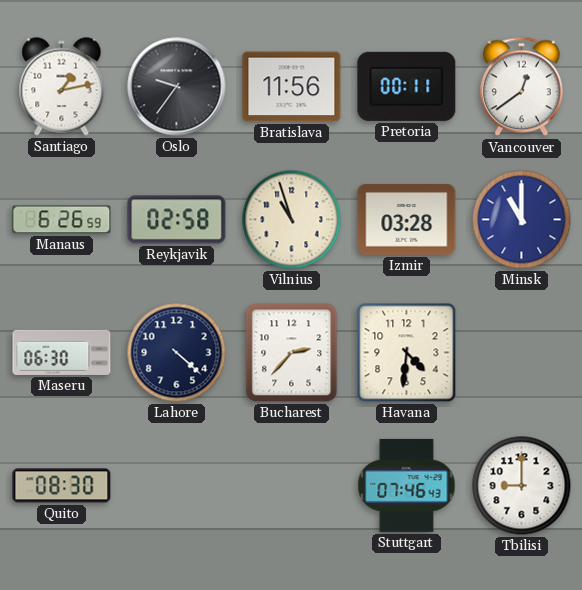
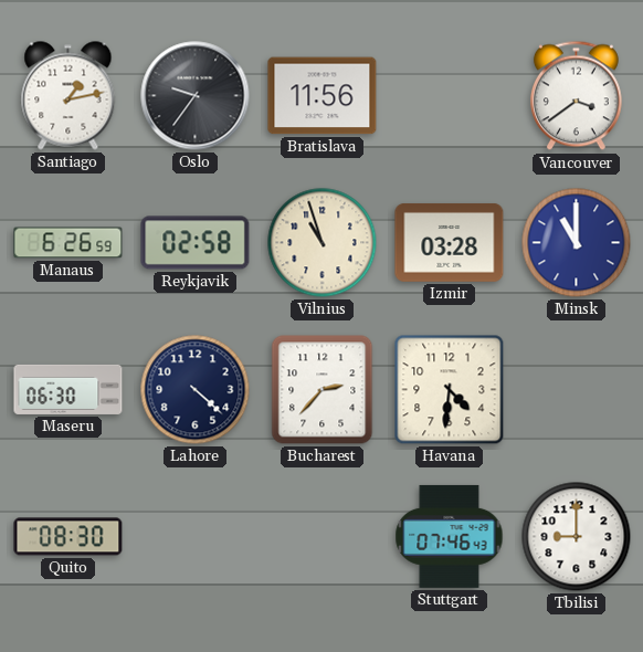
Pretoria: 00:11 -> none (407, 86)
Vancouver: 12:39 -> 3:39 (576, 96)
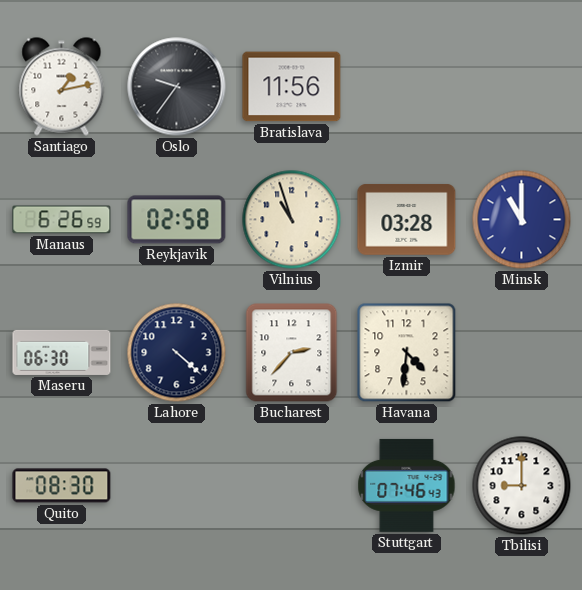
Vancouver: 3:39 -> none (576, 96)
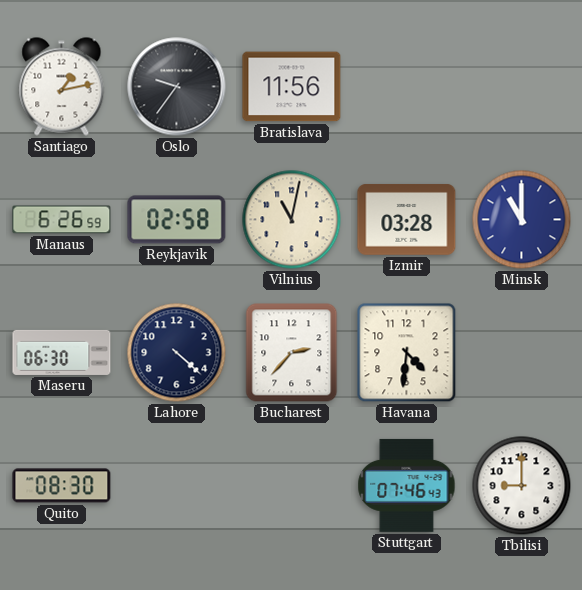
Vilnius: 10:57 -> 11:02 (292, 220)
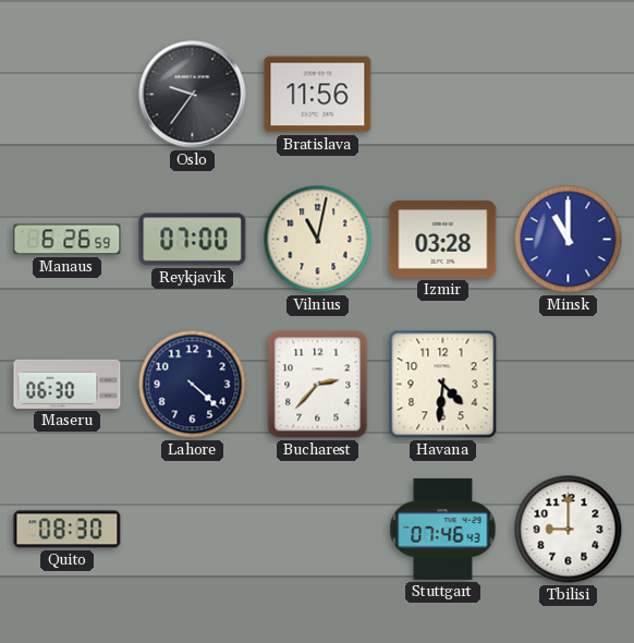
Santiago: 1:13 -> none (62, 87)
Reykjavik: 02:58 -> 07:00 (193, 240)
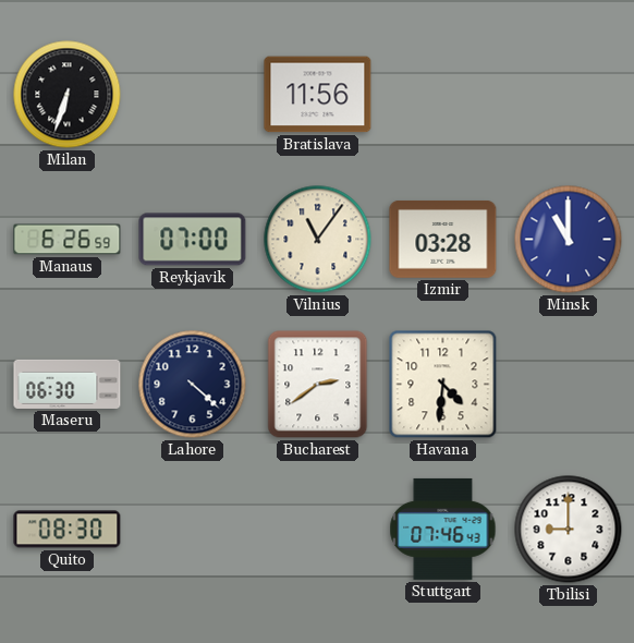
Milan: none -> 6:33 (68, 95)
Oslo: 9:36 -> none (193, 95)
Vilnius: 11:02 -> 11:06 (318, 240)
Bucharest: 2:37 -> 2:39 (318, 385)
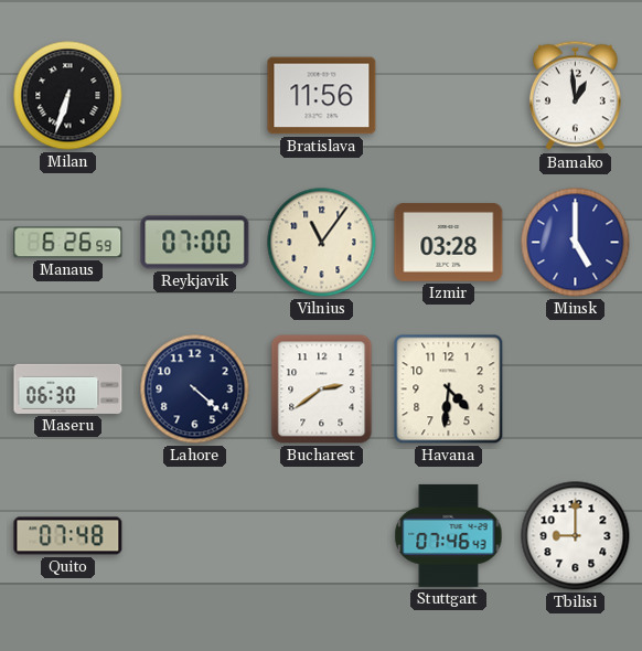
Bamako: none -> 12:59 (575, 96)
Minsk: 11:00 -> 5:00 (576, 243)
Quito: 08:30 -> 07:48 (68, 536)
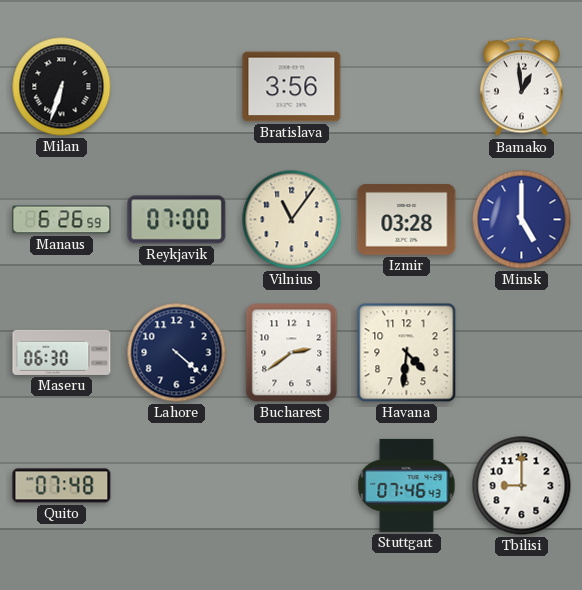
Bratislava: 11:56 -> 3:56 (292, 87)
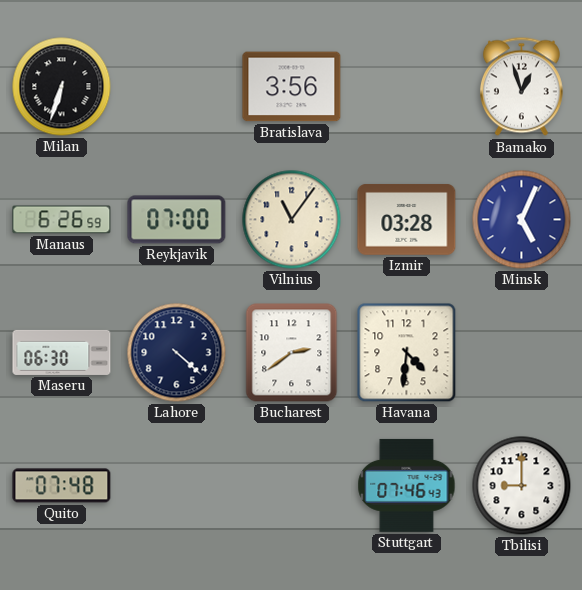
Bamako: 12:59 -> 12:57 (521, 87)
Minsk: 5:00 -> 5:04 (522, 220)
